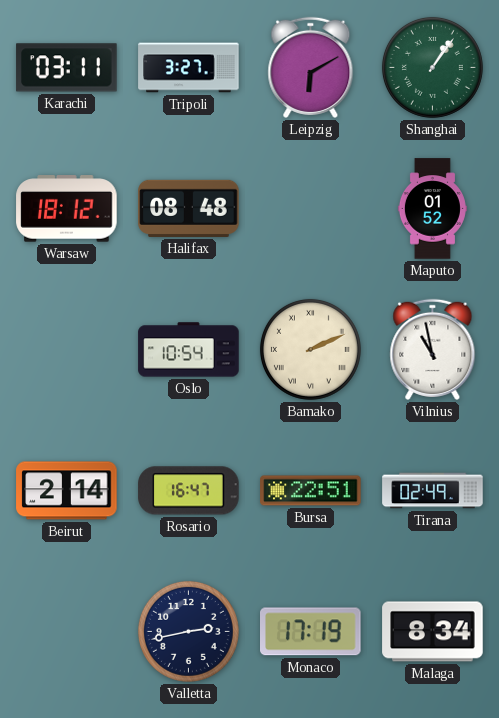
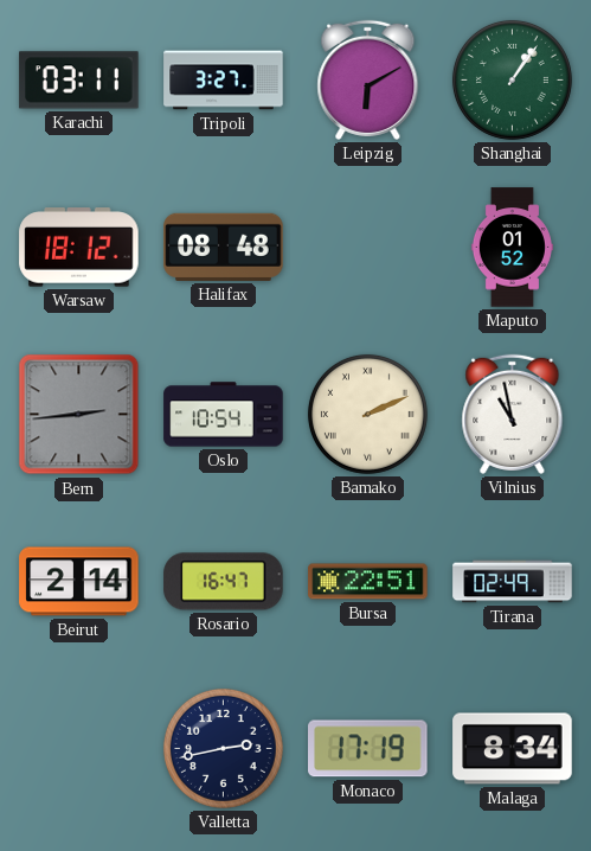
Bern: none -> 2:44 (79, 415)
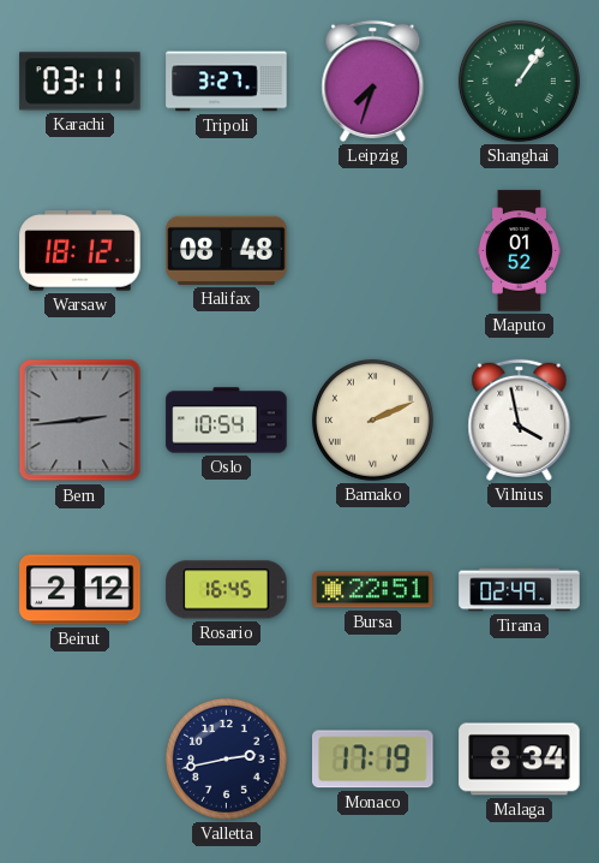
Leipzig: 6:10 -> 7:33 (373, 81)
Vilnius: 10:58 -> 3:58 (520, 419)
Beirut: 2:14 -> 2:12 (80, 590)
Rosario: 16:47 -> 16:45 (227, 590)
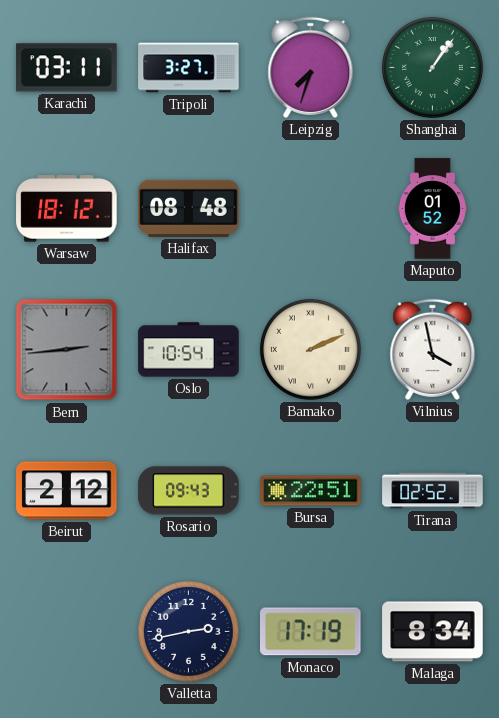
Rosario: 16:45 -> 09:43 (189, 491)
Tirana: 02:49 -> 02:52 (433, 491)
